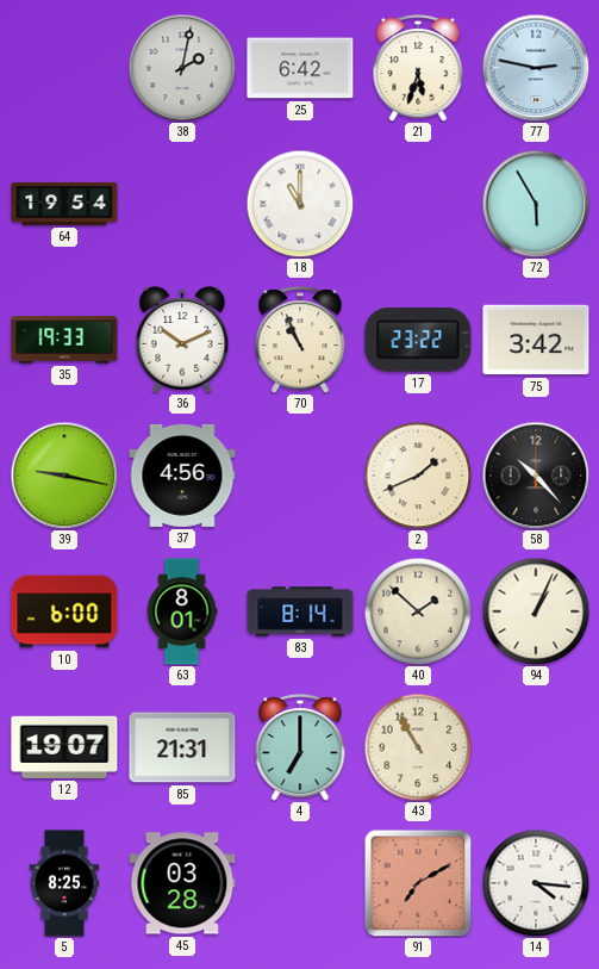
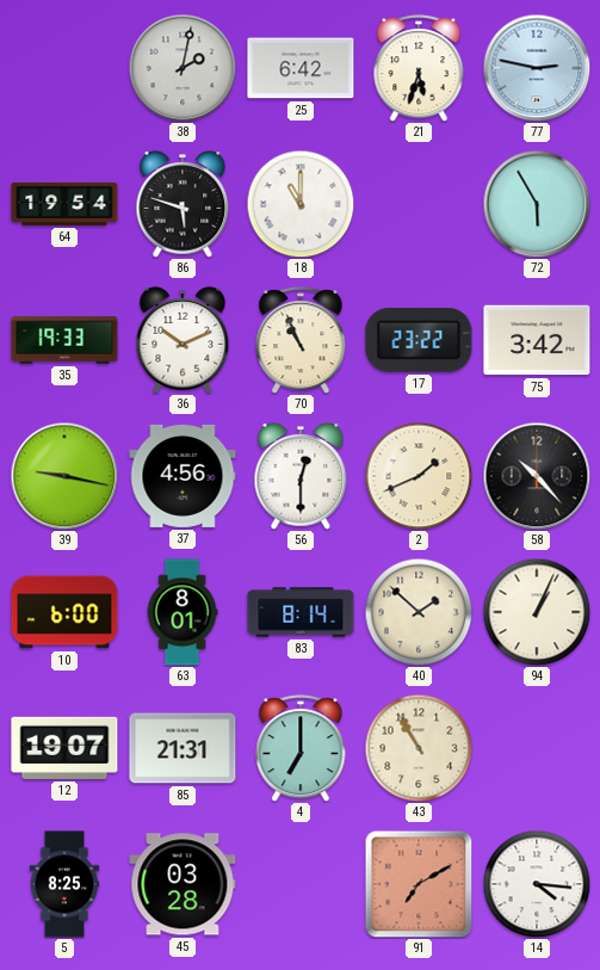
86: none -> 5:48 (183, 204)
56: none -> 12:30 (301, 476)
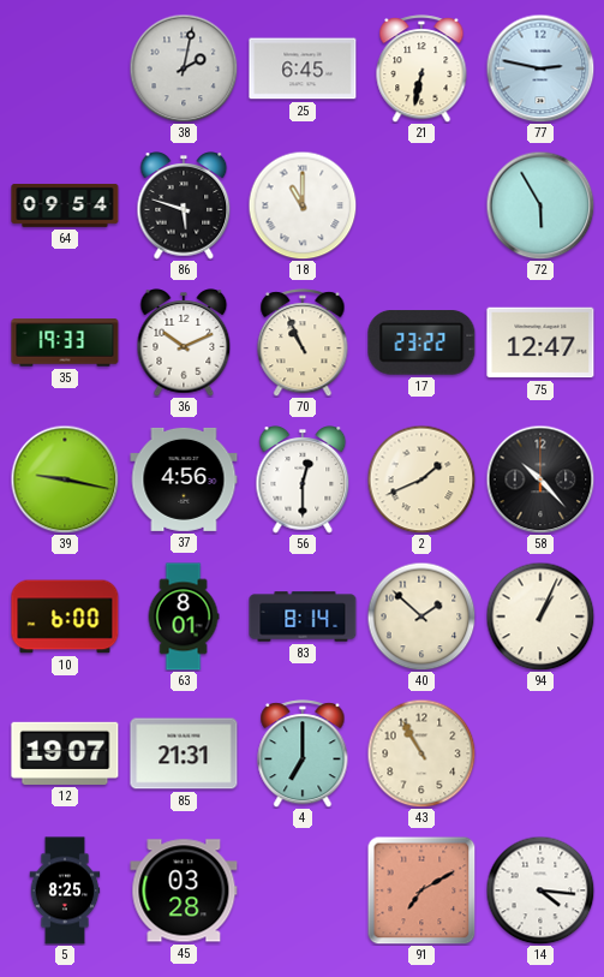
25: 6:42 -> 6:45 (303, 68)
21: 5:33 -> 6:32 (421, 68)
64: 19:54 -> 09:54 (65, 205)
75: 3:42 -> 12:47 (540, 342)
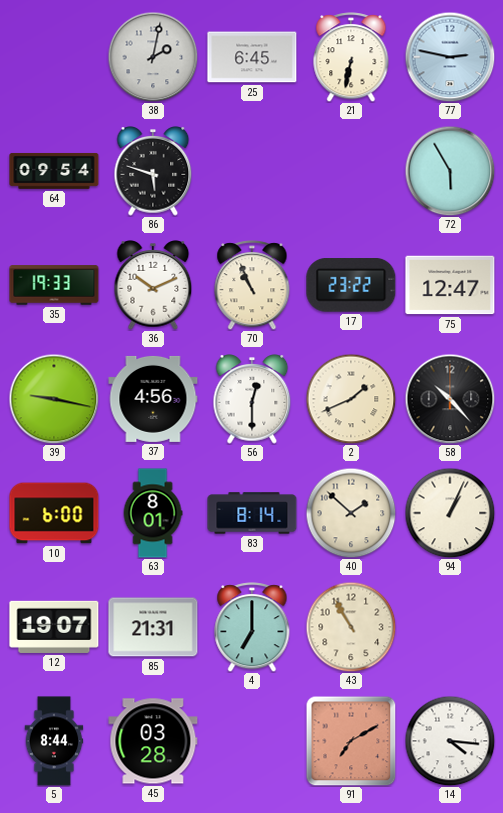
18: 11:00 -> none (303, 205)
5: 8:25 -> 8:44 (54, 741)
